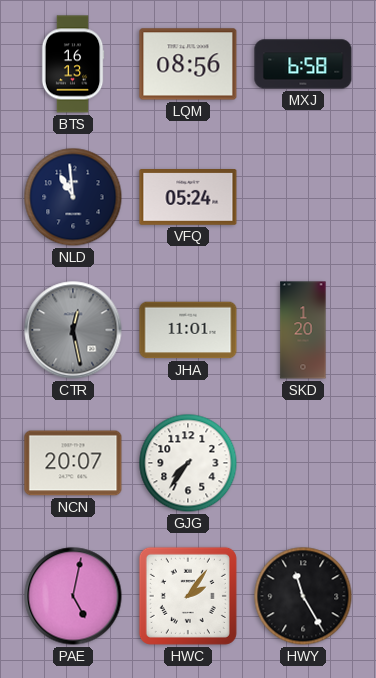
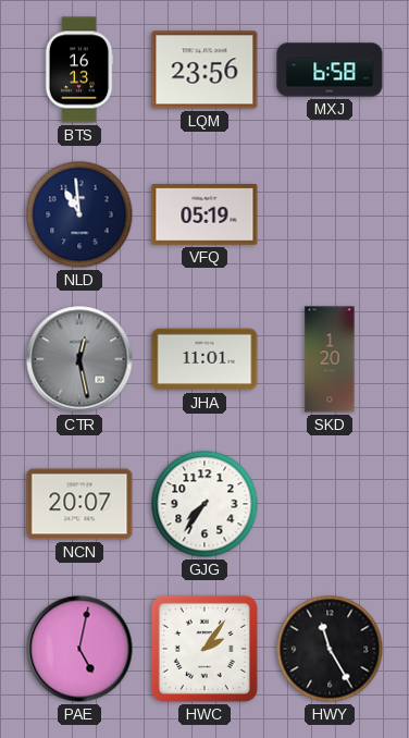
LQM: 08:56 -> 23:56 (205, 70)
VFQ: 05:24 -> 05:19 (205, 216)
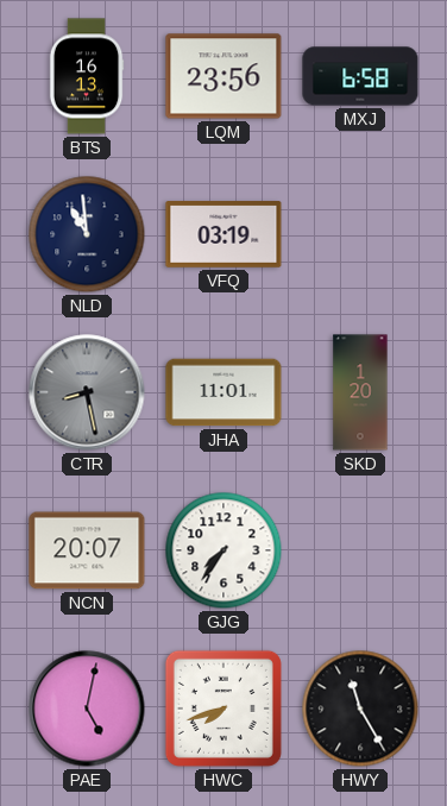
VFQ: 05:19 -> 03:19 (223, 235)
CTR: 12:28 -> 8:28 (87, 392)
HWC: 2:06 -> 7:42 (223, 709)
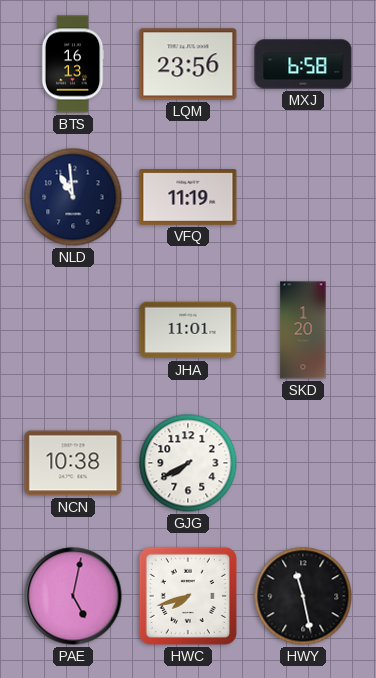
VFQ: 03:19 -> 11:19 (188, 198)
CTR: 8:28 -> none (87, 392)
NCN: 20:07 -> 10:38 (73, 463)
GJG: 7:36 -> 7:40 (188, 463)
HWY: 11:25 -> 11:28 (303, 596)
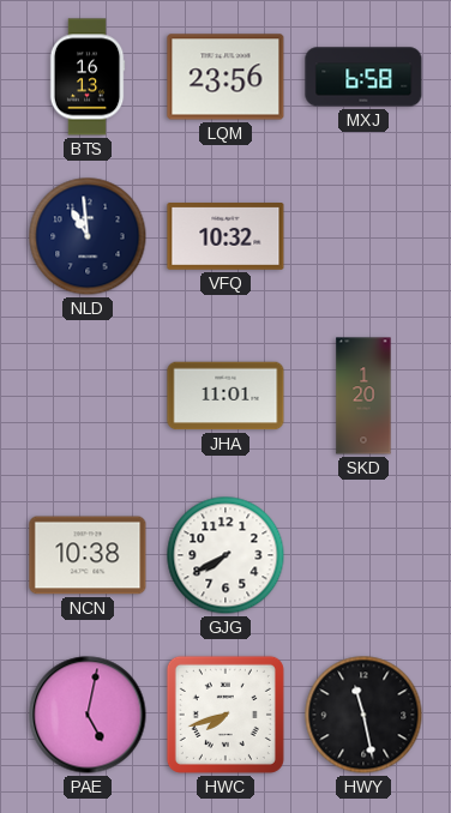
VFQ: 11:19 -> 10:32 (225, 237)
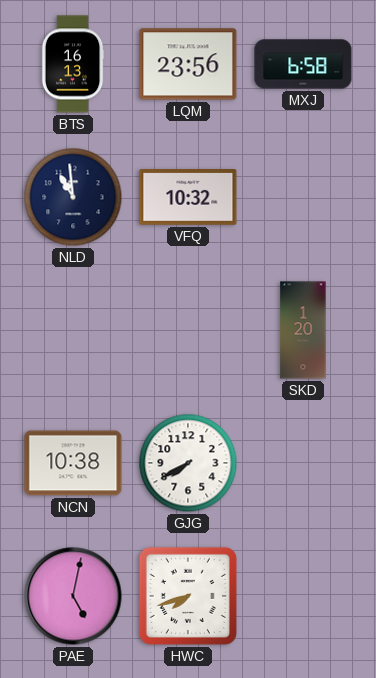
JHA: 11:01 -> none (225, 396)
HWY: 11:28 -> none (363, 715)
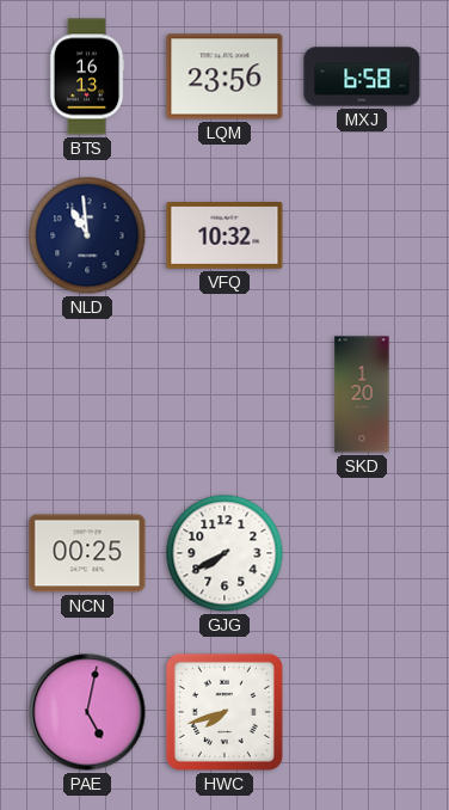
NCN: 10:38 -> 00:25 (87, 553)
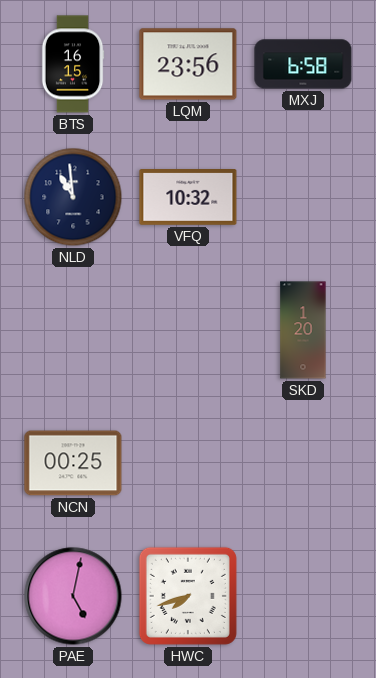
BTS: 16:13 -> 16:15 (73, 64)
GJG: 7:40 -> none (224, 553)
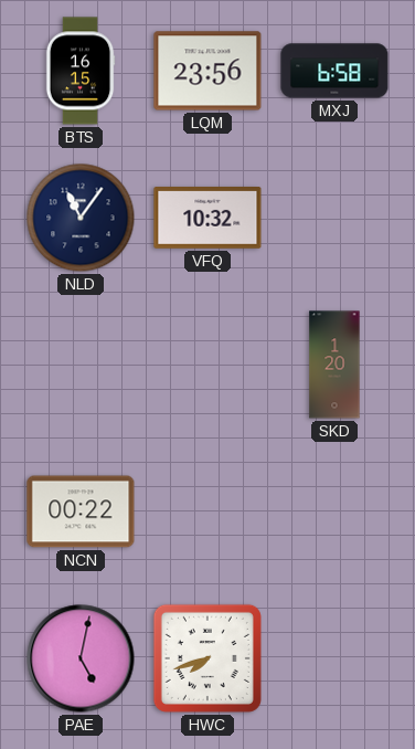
NLD: 10:59 -> 11:06 (81, 218)
NCN: 00:25 -> 00:22 (81, 511)
